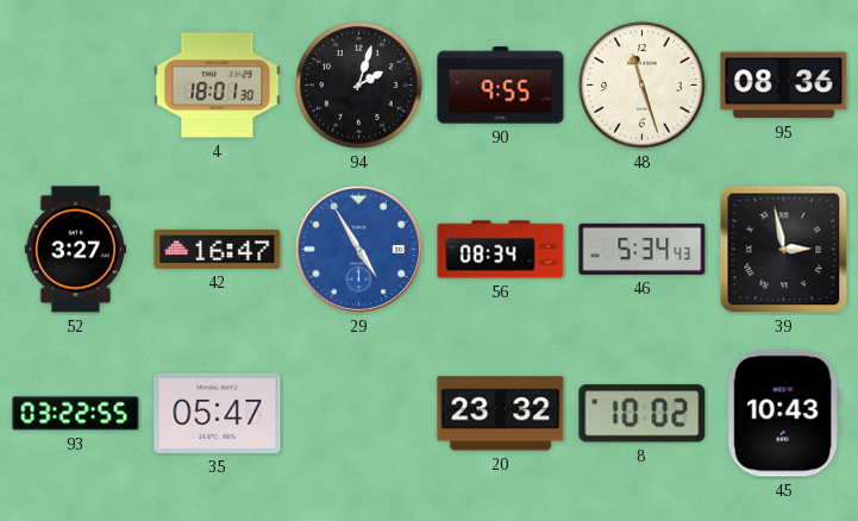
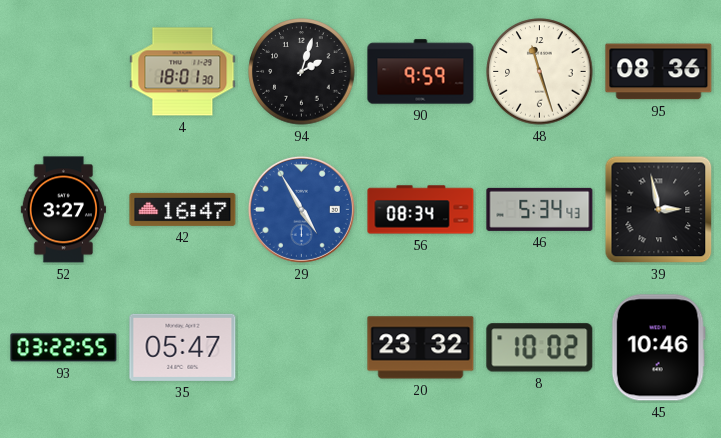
90: 9:55 -> 9:59 (421, 72)
45: 10:43 -> 10:46 (658, 348)
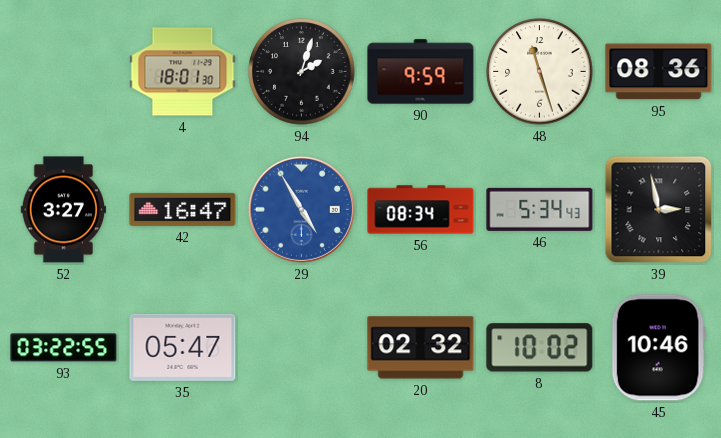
20: 23:32 -> 02:32 (421, 348)
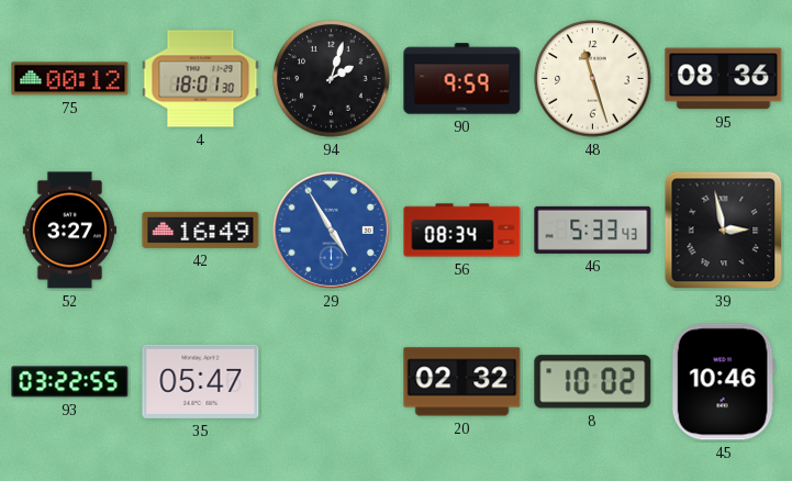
75: none -> 00:12 (70, 79)
42: 16:47 -> 16:49 (201, 230)
46: 5:34 -> 5:33 (593, 230)
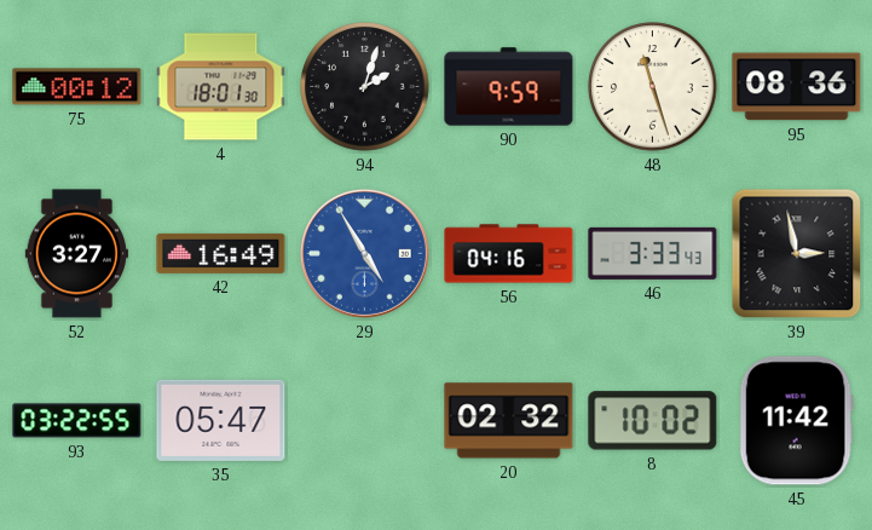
56: 08:34 -> 04:16 (509, 254)
46: 5:33 -> 3:33 (653, 253)
45: 10:46 -> 11:42 (796, 421)
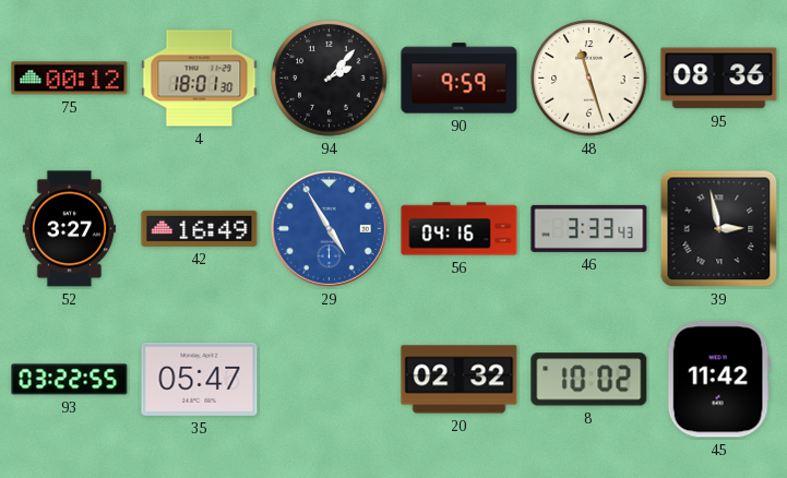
94: 2:03 -> 2:07 (330, 79)
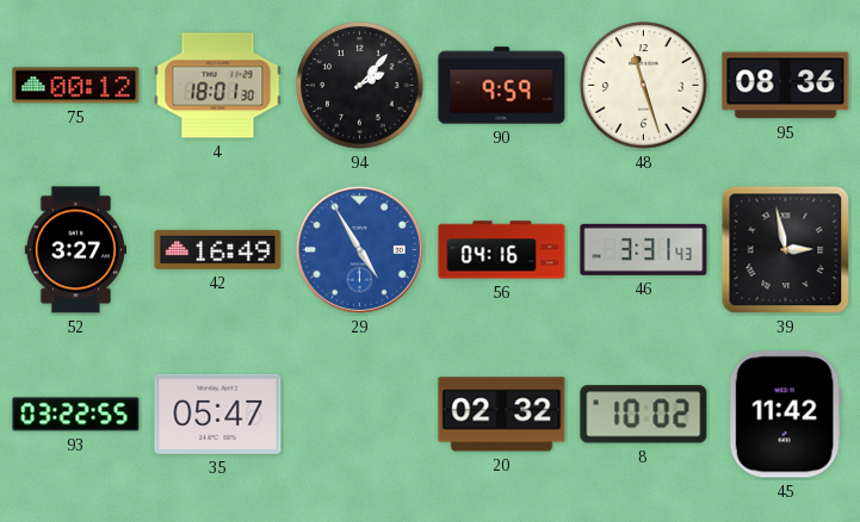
46: 3:33 -> 3:31 (644, 249)
